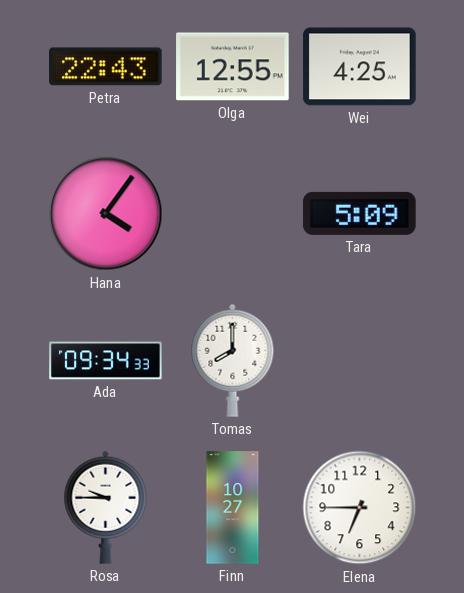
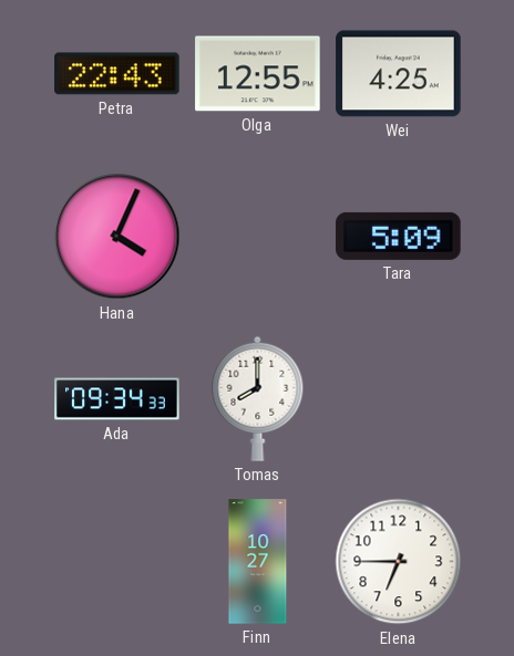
Hana: 4:06 -> 4:04 (117, 237)
Rosa: 9:45 -> none (106, 507)
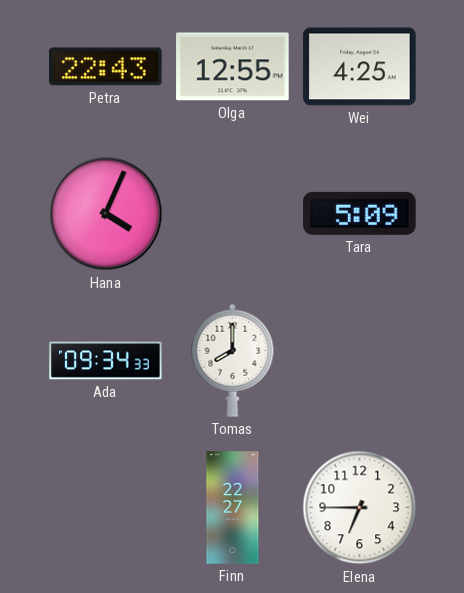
Finn: 10:27 -> 22:27 (233, 508)
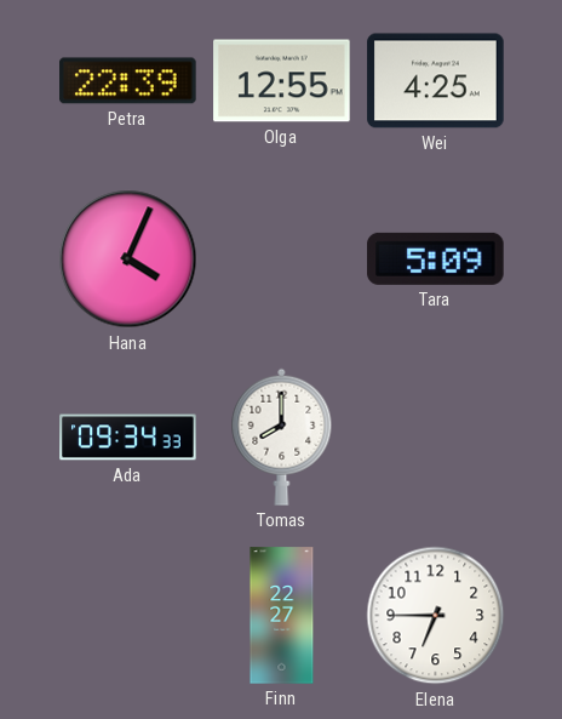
Petra: 22:43 -> 22:39 (128, 81)
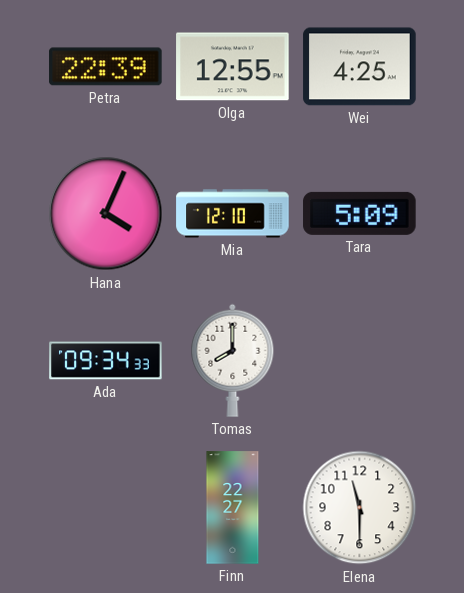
Mia: none -> 12:10 (233, 214)
Elena: 6:45 -> 11:30 (360, 508)
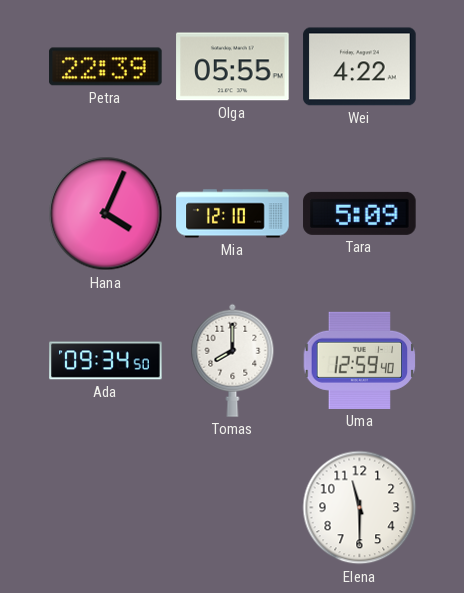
Olga: 12:55 -> 05:55 (233, 67)
Wei: 4:25 -> 4:22 (360, 67)
Ada: 09:34:33 -> 09:34:50 (106, 361)
Uma: none -> 12:59 (360, 360)
Finn: 22:27 -> none (233, 508)
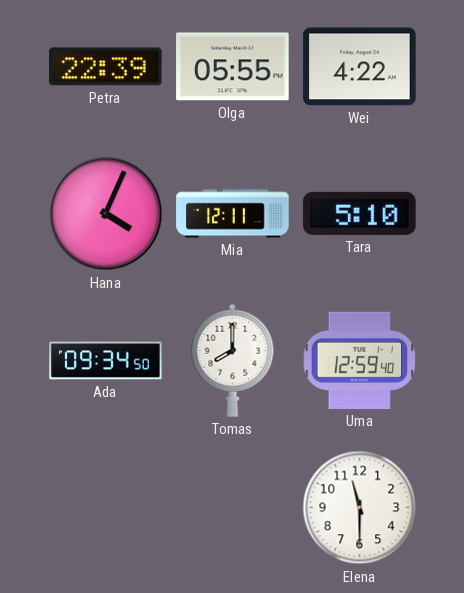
Mia: 12:10 -> 12:11 (233, 214)
Tara: 5:09 -> 5:10 (360, 213)
